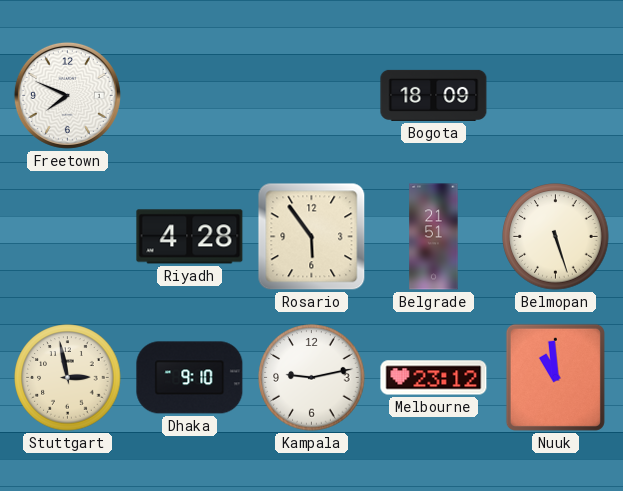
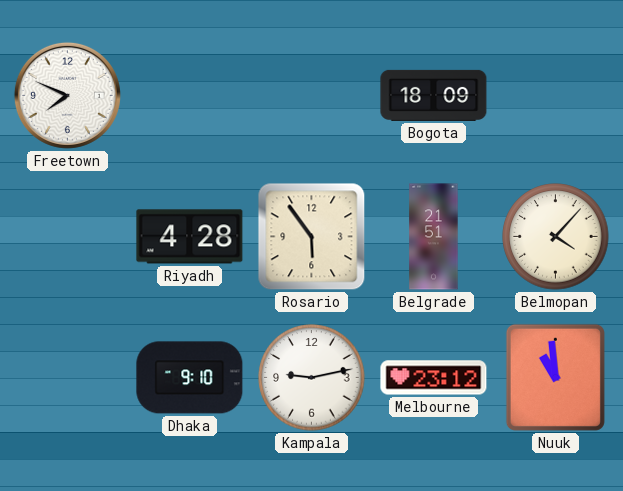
Belmopan: 5:27 -> 4:07 (556, 237)
Stuttgart: 2:58 -> none (68, 378)
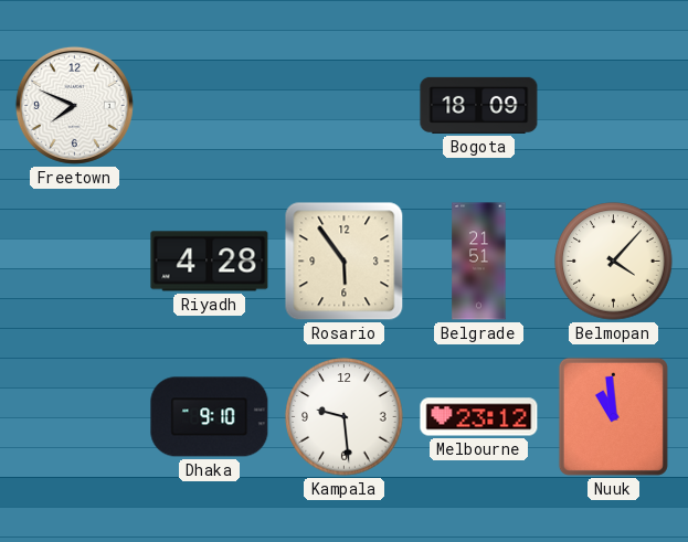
Kampala: 9:13 -> 9:29 (345, 417)
